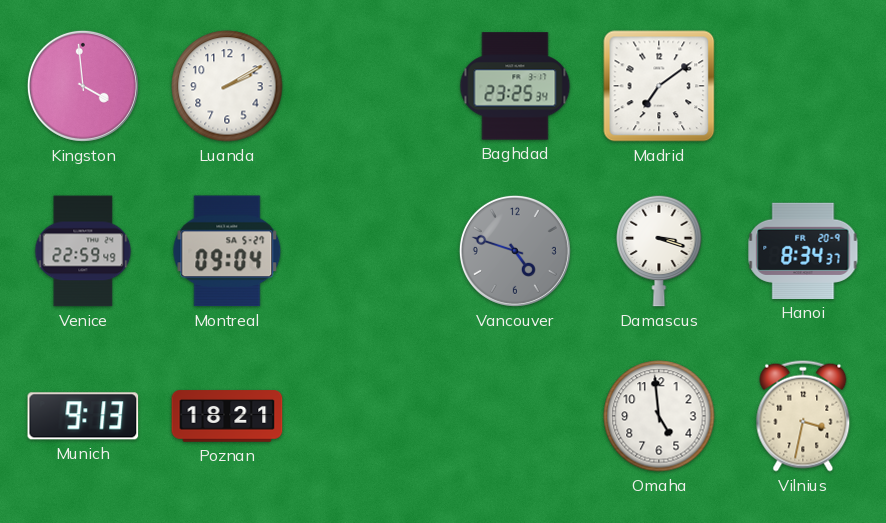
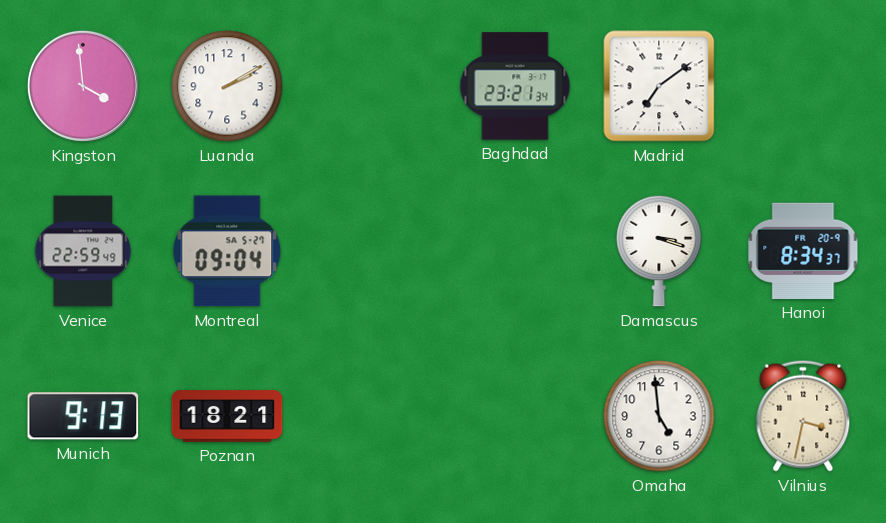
Baghdad: 23:25 -> 23:21 (515, 86)
Vancouver: 4:48 -> none (515, 251)
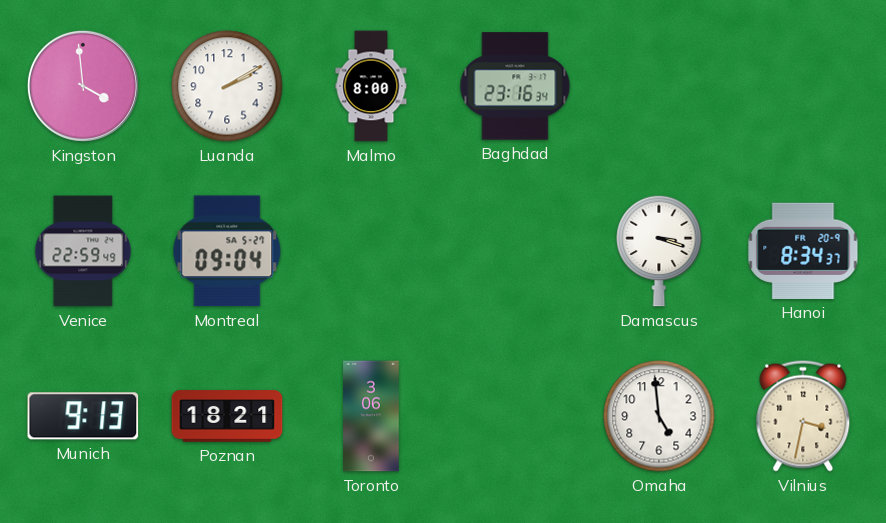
Malmo: none -> 8:00 (371, 86)
Baghdad: 23:21 -> 23:16 (515, 86)
Madrid: 7:09 -> none (659, 86)
Toronto: none -> 3:06 (371, 416)
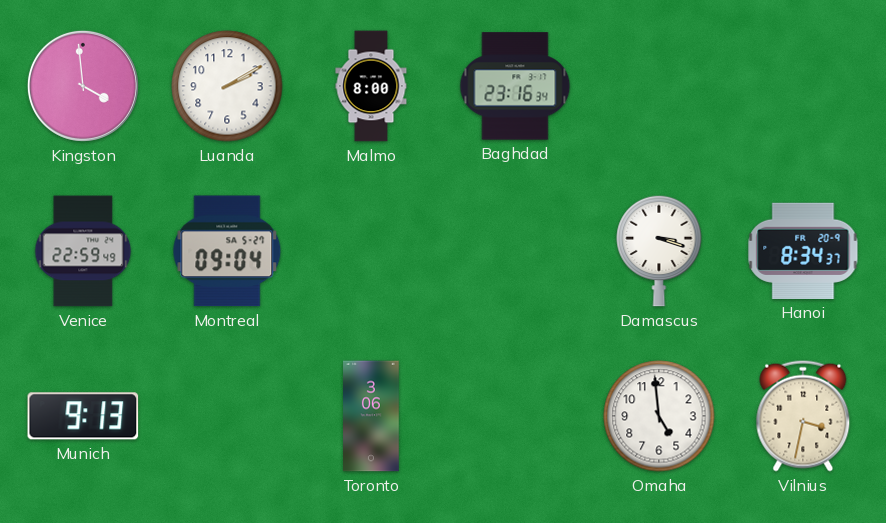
Poznan: 18:21 -> none (227, 416)
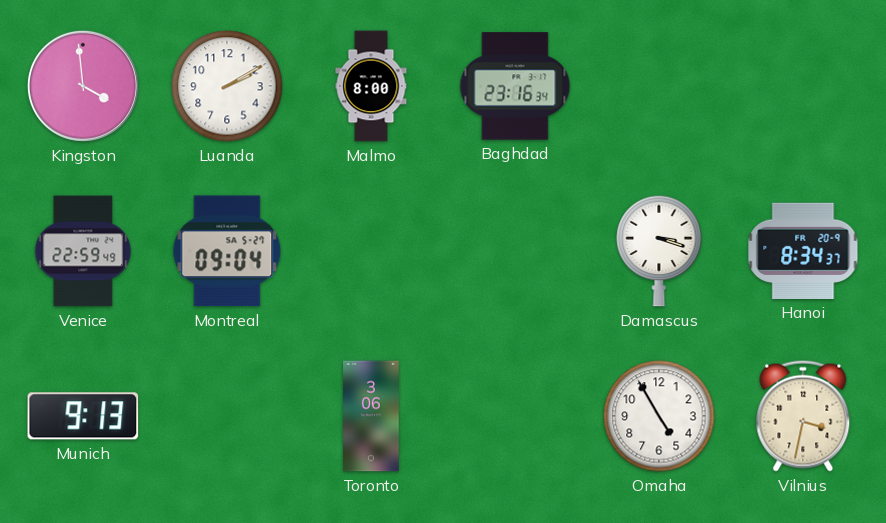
Omaha: 4:59 -> 4:55 (659, 416)
